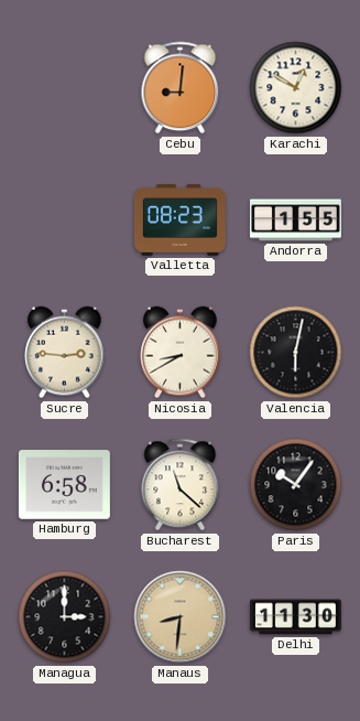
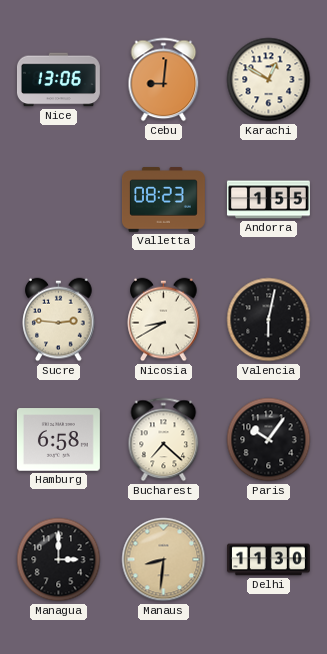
Nice: none -> 13:06 (58, 80)
Bucharest: 11:22 -> 7:22 (164, 440)
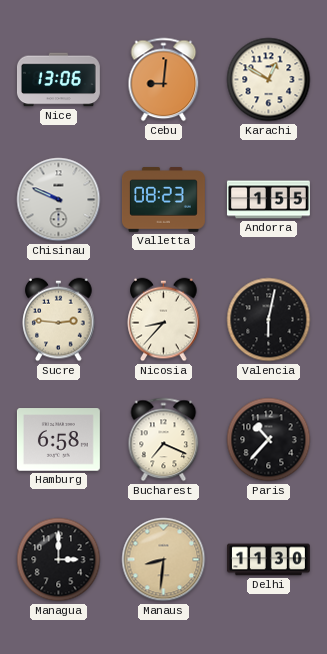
Chisinau: none -> 9:49 (59, 200)
Nicosia: 8:40 -> 8:37 (164, 320)
Bucharest: 7:22 -> 7:19 (164, 440)
Paris: 10:06 -> 10:37 (269, 440)
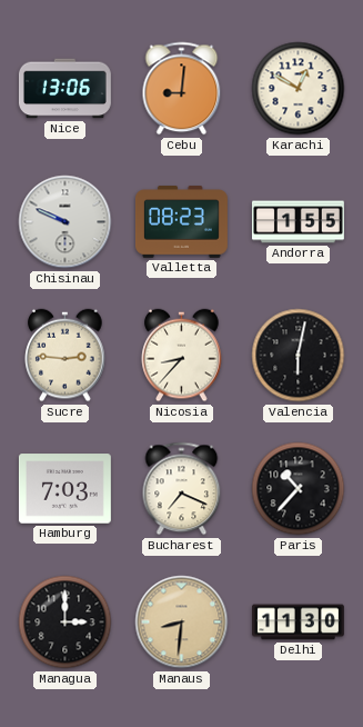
Hamburg: 6:58 -> 7:03 (64, 489)
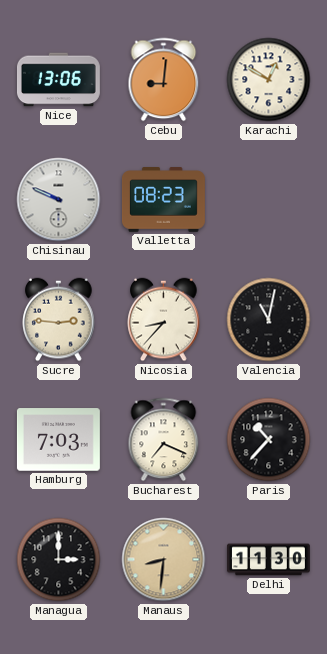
Andorra: 1:55 -> none (298, 222)
Valencia: 6:02 -> 11:02 (269, 320)
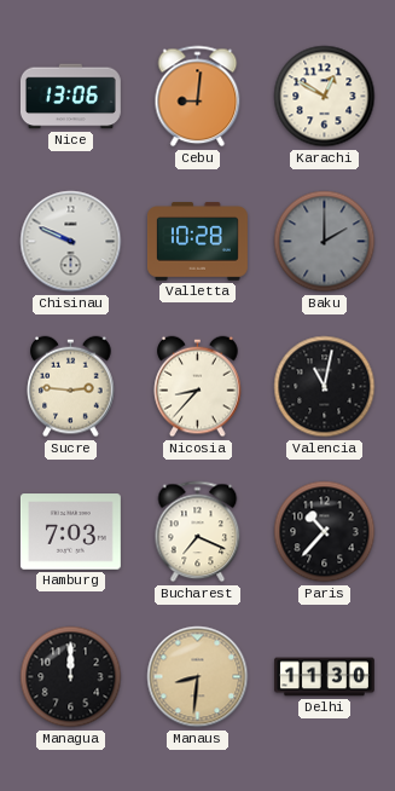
Valletta: 08:23 -> 10:28 (197, 242)
Baku: none -> 2:00 (325, 242)
Managua: 3:00 -> 12:00 (71, 677)
